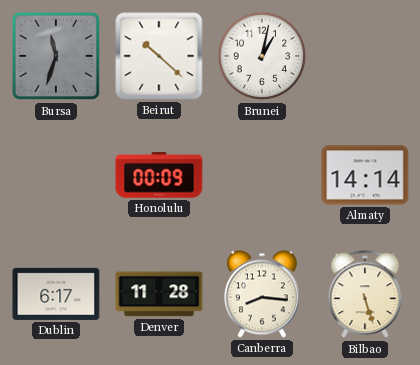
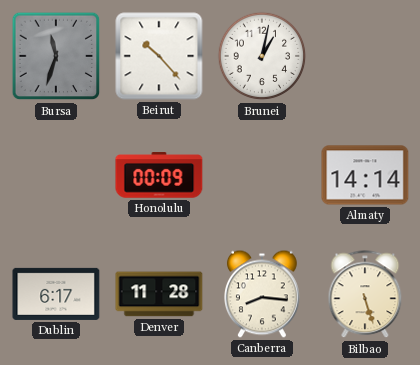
Beirut: 10:22 -> 10:23 (159, 56)
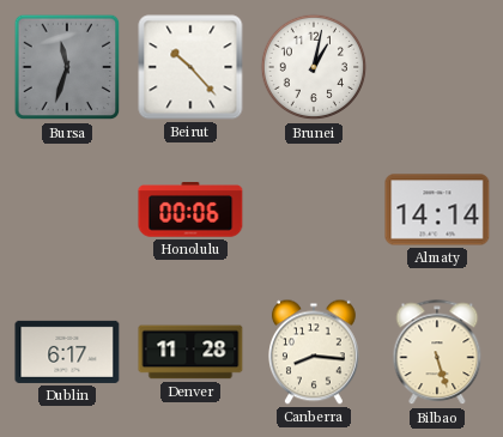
Honolulu: 00:09 -> 00:06 (190, 210)
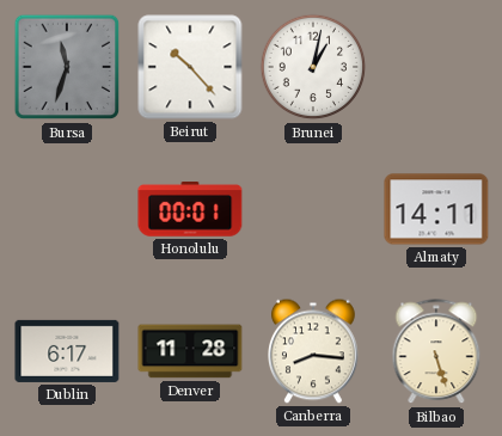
Honolulu: 00:06 -> 00:01 (190, 209)
Almaty: 14:14 -> 14:11 (436, 209)
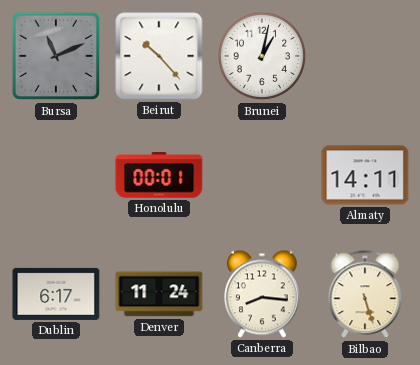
Bursa: 11:33 -> 11:11 (56, 56)
Denver: 11:28 -> 11:24 (159, 294)
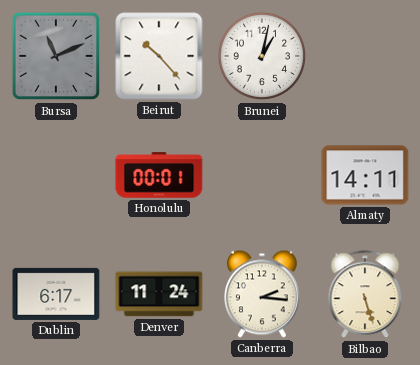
Canberra: 8:16 -> 2:16 (263, 294)
